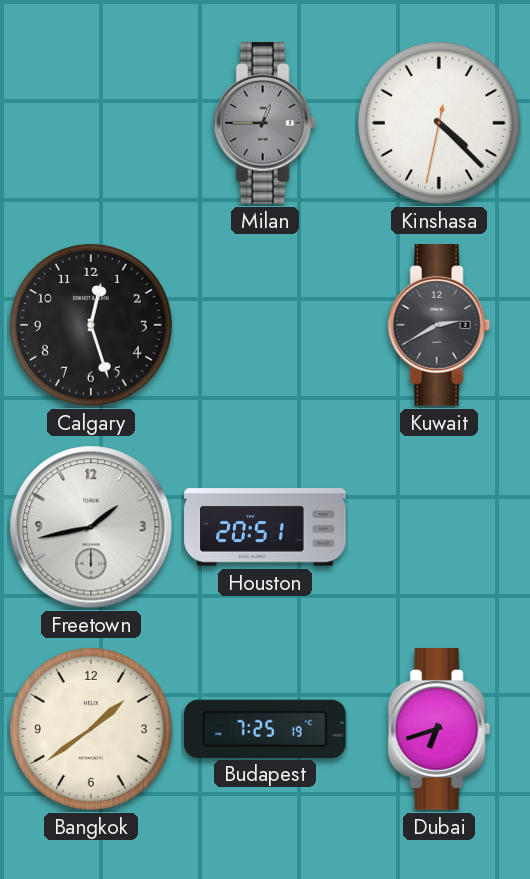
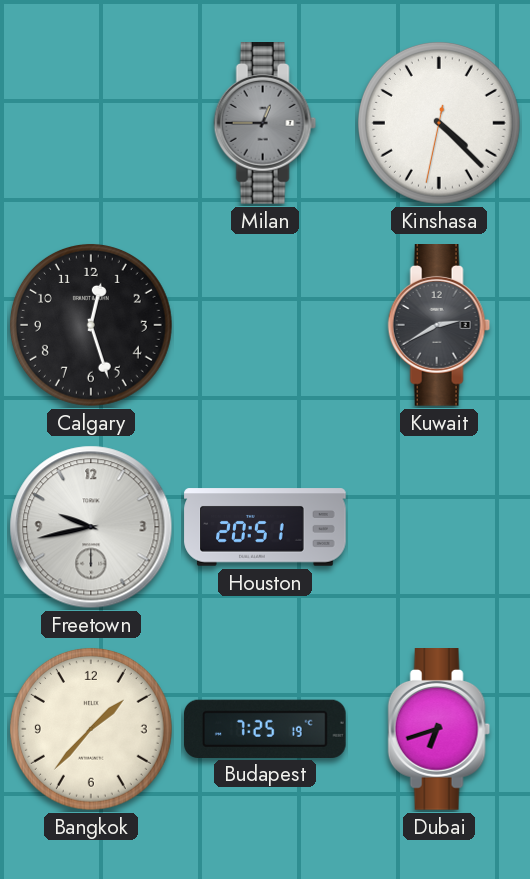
Freetown: 1:43 -> 9:43 (91, 527)
Bangkok: 1:39 -> 1:37 (91, 729)
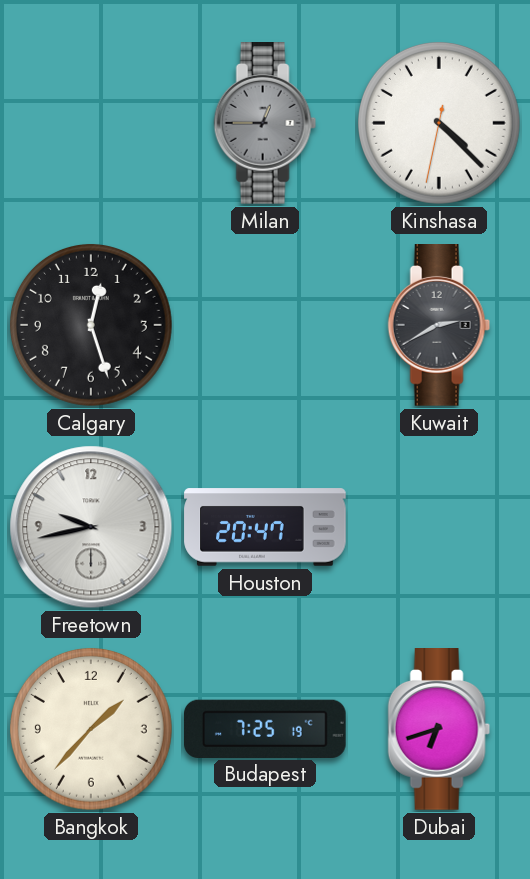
Houston: 20:51 -> 20:47 (265, 527)
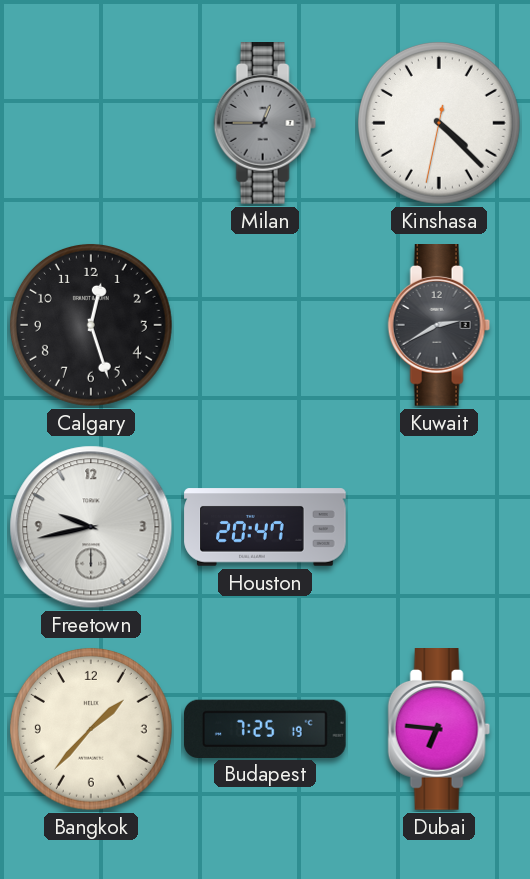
Dubai: 6:42 -> 6:46 (439, 730)
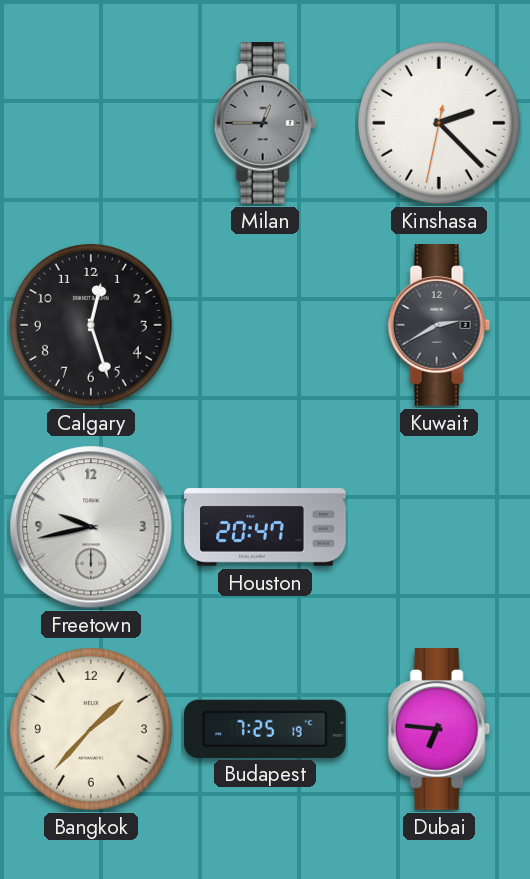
Kinshasa: 4:22 -> 2:22 (439, 123)
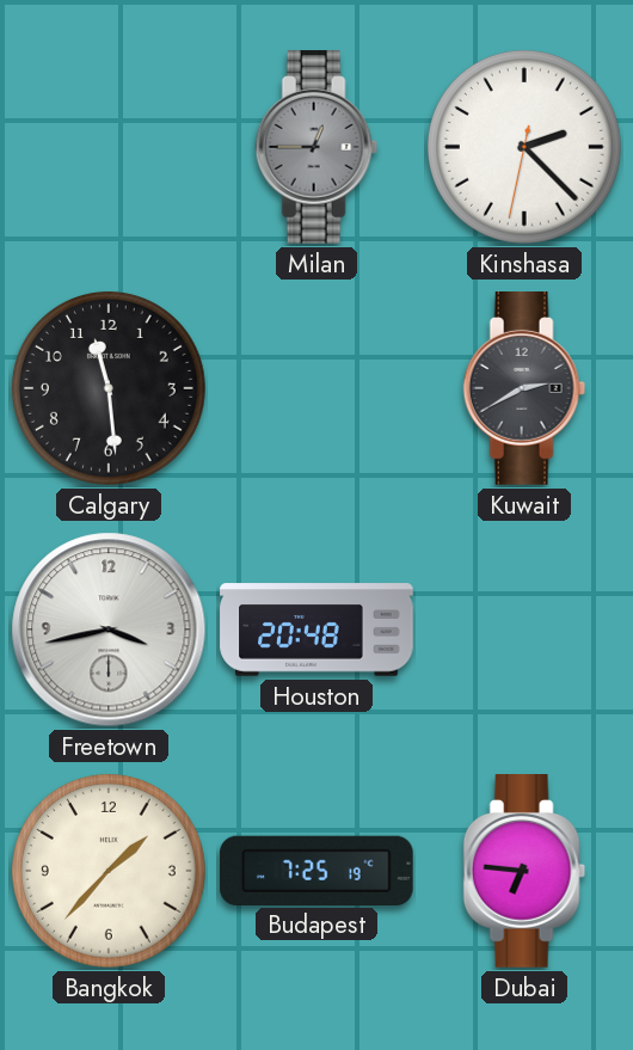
Calgary: 12:27 -> 11:29 (109, 388)
Freetown: 9:43 -> 3:43 (109, 630)
Houston: 20:47 -> 20:48 (316, 630)
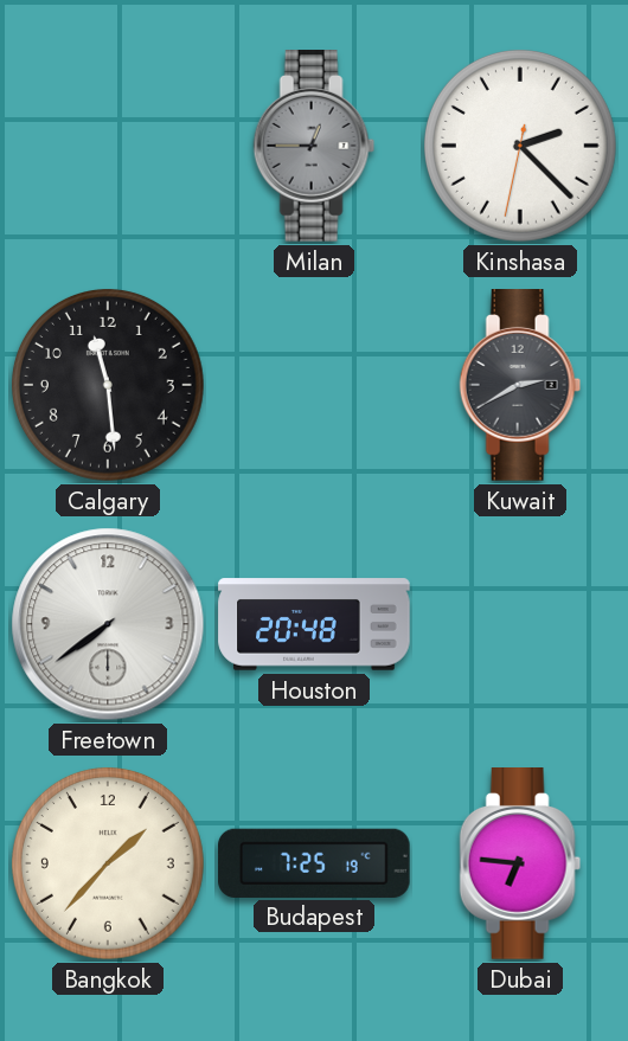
Freetown: 3:43 -> 7:39 (108, 624)
